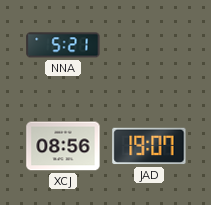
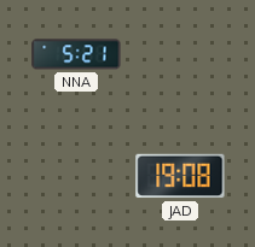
XCJ: 08:56 -> none (63, 146)
JAD: 19:07 -> 19:08 (180, 176)
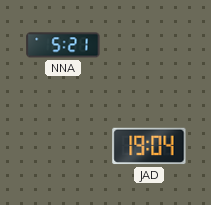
JAD: 19:08 -> 19:04 (149, 146)
